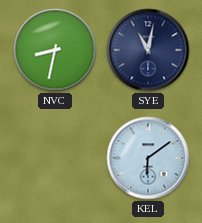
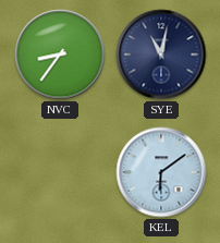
NVC: 8:32 -> 8:36 (60, 54)
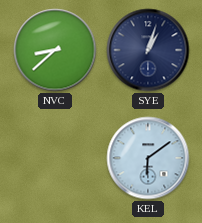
NVC: 8:36 -> 8:38 (55, 50)
SYE: 11:02 -> 1:03 (148, 50)
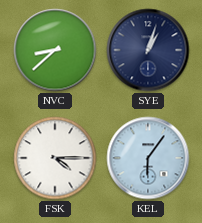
FSK: none -> 4:15 (55, 158)
KEL: 6:09 -> 6:06 (148, 158)
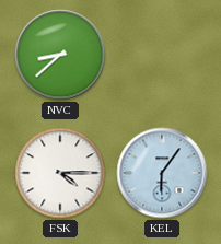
SYE: 1:03 -> none (148, 50)
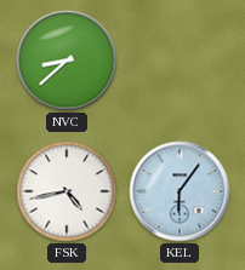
FSK: 4:15 -> 4:43 (67, 191)
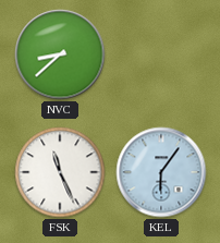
FSK: 4:43 -> 11:26 (60, 172)
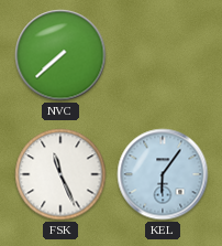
NVC: 8:38 -> 7:38 (60, 55)
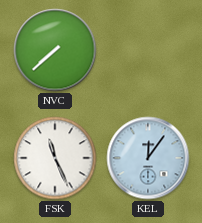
KEL: 6:06 -> 12:06 (148, 158)
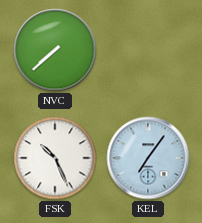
FSK: 11:26 -> 10:26 (55, 158)
KEL: 12:06 -> 7:06 (148, 158)
